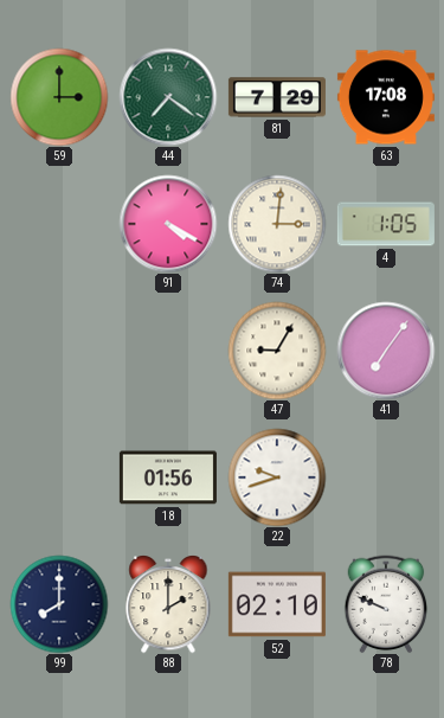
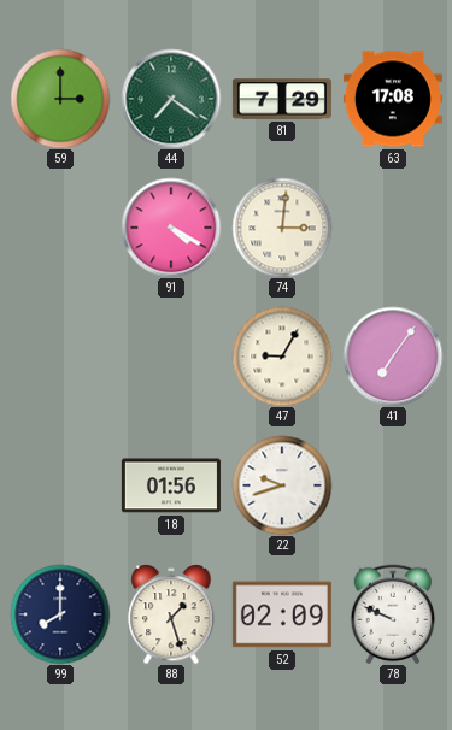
4: 1:05 -> none (386, 224)
88: 2:00 -> 1:27 (171, 614)
52: 02:10 -> 02:09 (282, 614)
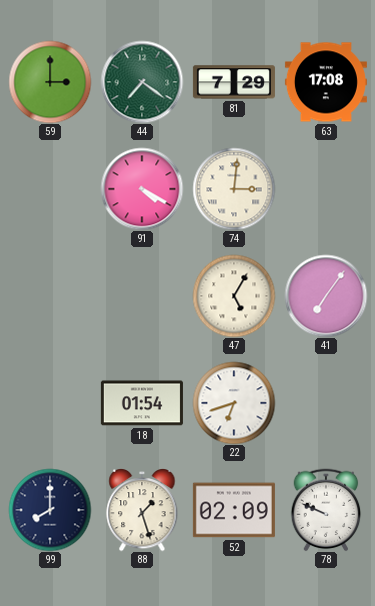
47: 9:05 -> 5:05 (234, 296)
18: 01:56 -> 01:54 (142, 403)
22: 9:42 -> 6:42 (234, 403)
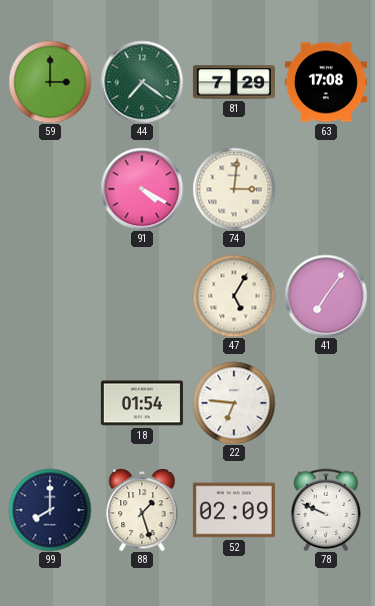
22: 6:42 -> 6:46 (234, 403)
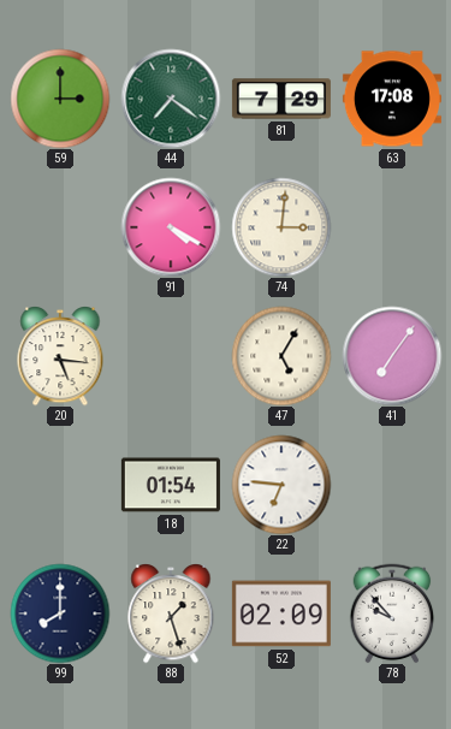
20: none -> 5:16 (60, 356)
78: 9:49 -> 9:53 (392, 614)
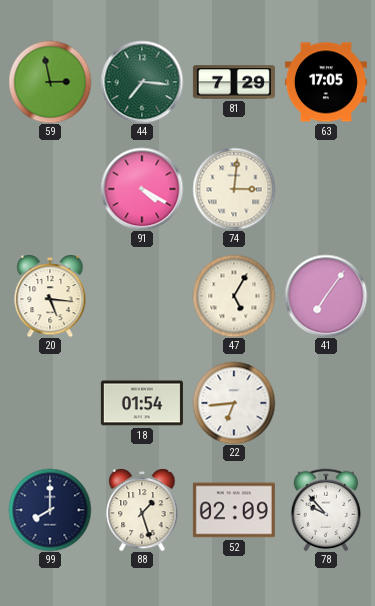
59: 3:00 -> 2:58 (50, 82)
44: 7:21 -> 7:16 (142, 82)
63: 17:08 -> 17:05 (326, 82)
22: 6:46 -> 6:44 (234, 403)
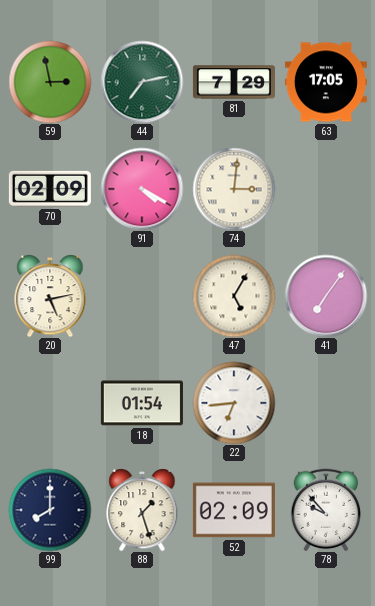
44: 7:16 -> 7:13 (142, 82)
70: none -> 02:09 (50, 189)
20: 5:16 -> 5:13 (50, 296)
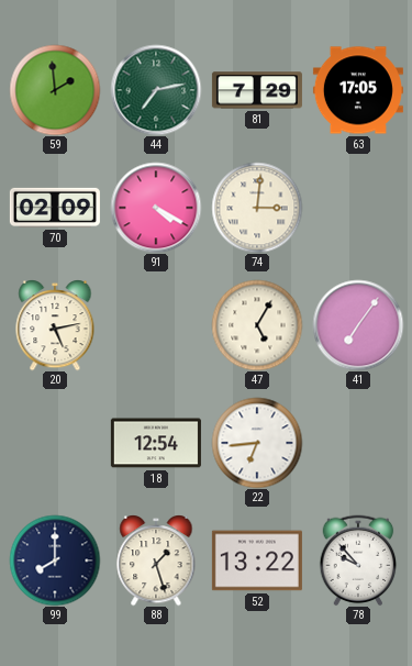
59: 2:58 -> 1:59 (55, 90)
18: 01:54 -> 12:54 (156, 443)
52: 02:09 -> 13:22 (257, 560)
